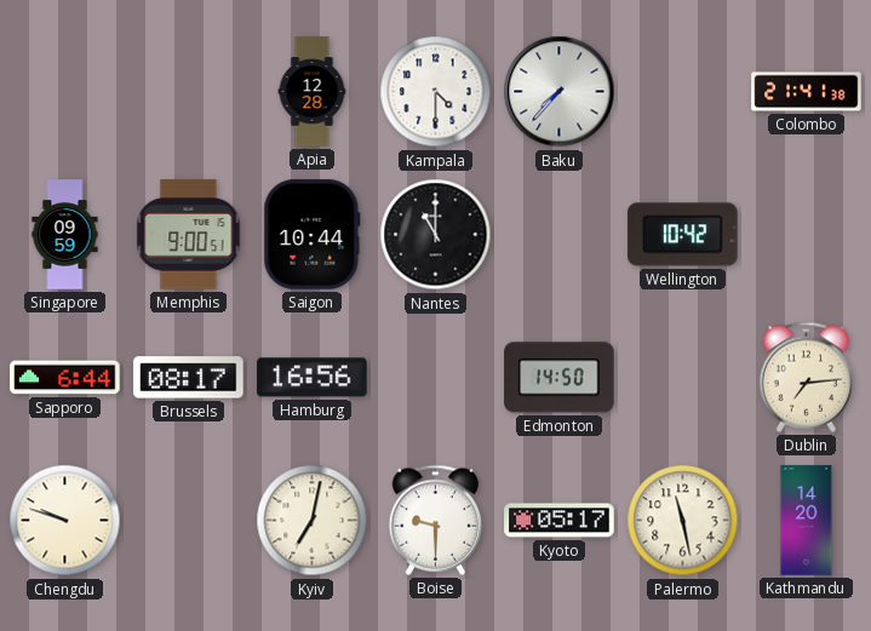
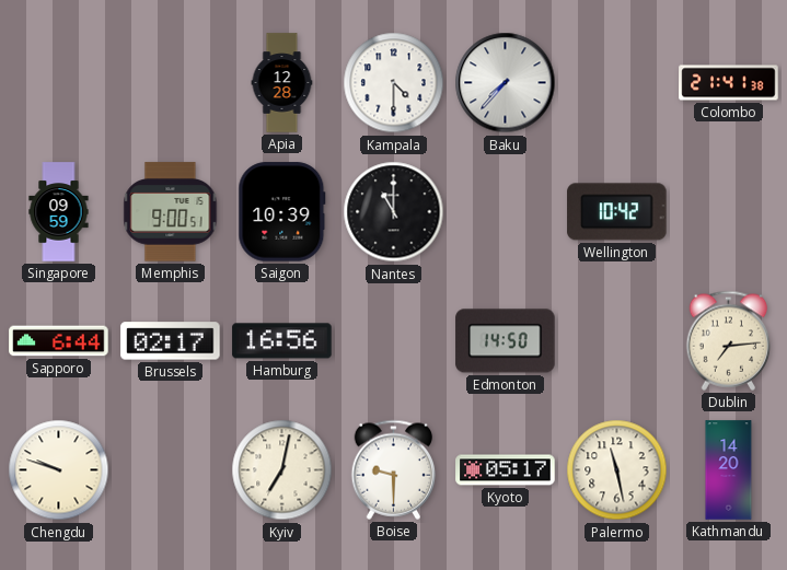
Saigon: 10:44 -> 10:39 (282, 212)
Brussels: 08:17 -> 02:17 (171, 341)
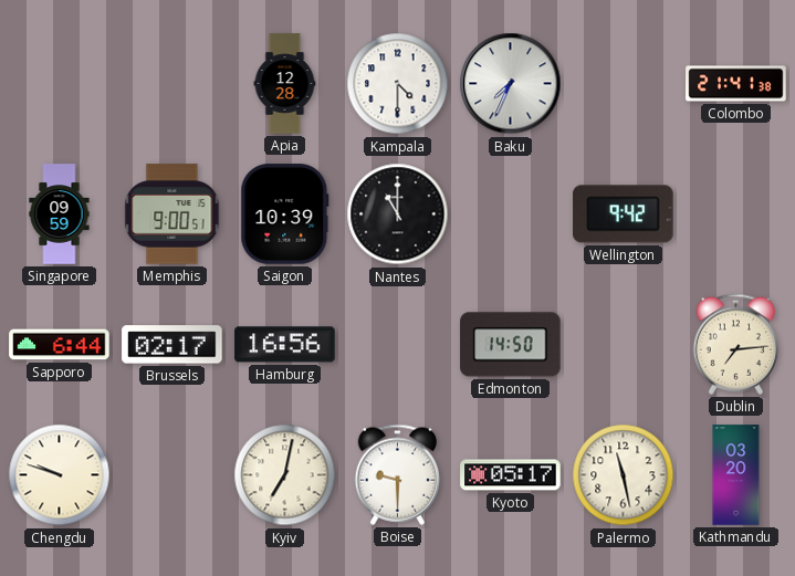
Baku: 7:37 -> 7:34 (511, 84)
Wellington: 10:42 -> 9:42 (624, 214)
Kathmandu: 14:20 -> 03:20 (736, 475)
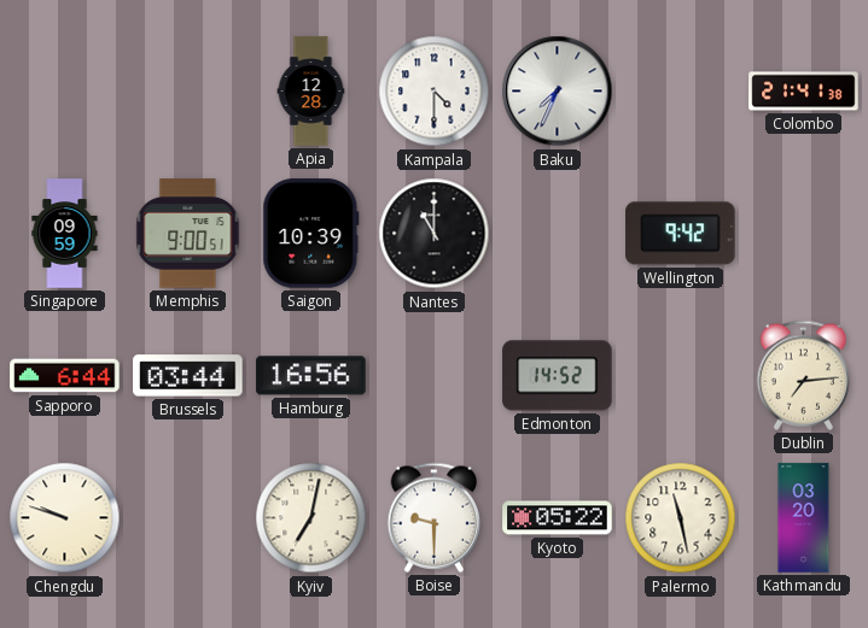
Brussels: 02:17 -> 03:44 (188, 376)
Edmonton: 14:50 -> 14:52 (558, 376)
Kyoto: 05:17 -> 05:22 (558, 518)
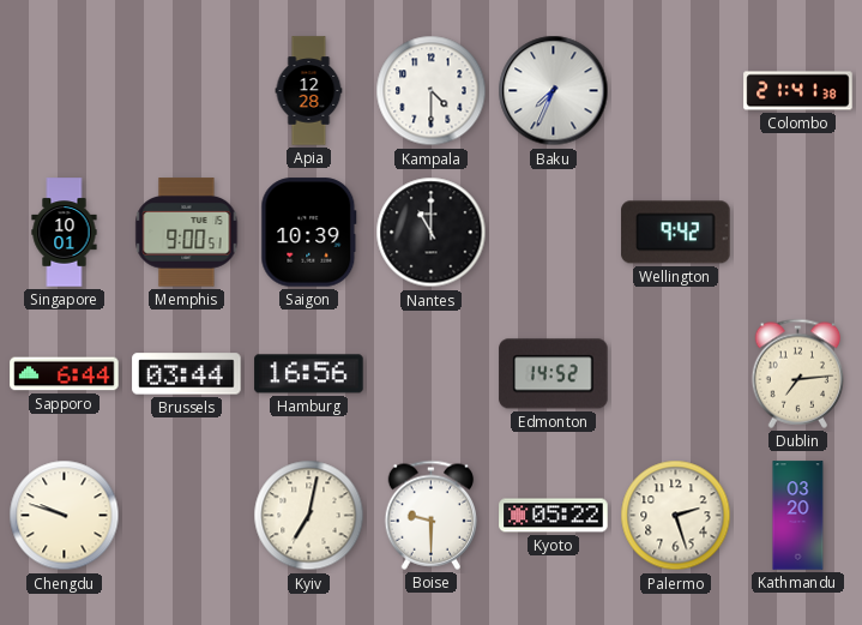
Singapore: 09:59 -> 10:01 (65, 233)
Palermo: 11:28 -> 2:27 (676, 516)
